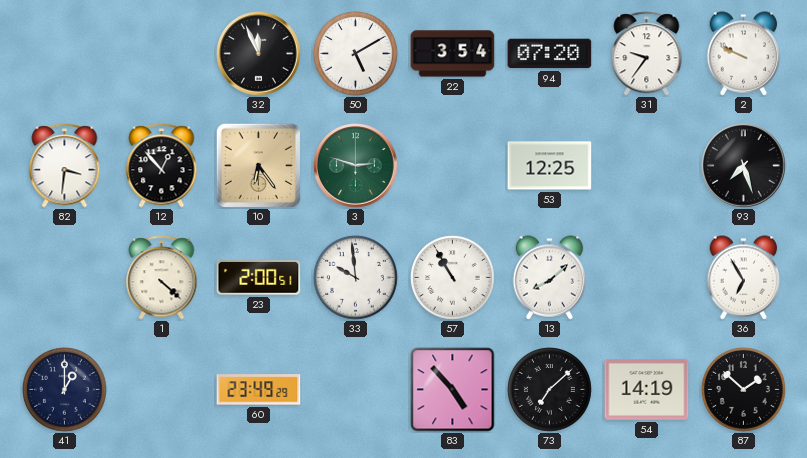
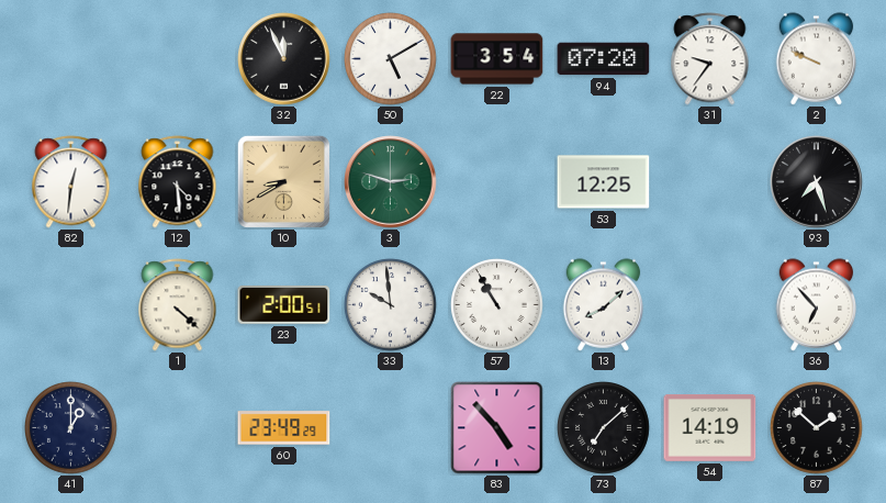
82: 3:31 -> 12:31 (71, 182)
12: 12:53 -> 4:29 (178, 182)
10: 6:24 -> 8:40 (283, 181)
36: 6:55 -> 6:53 (817, 305)
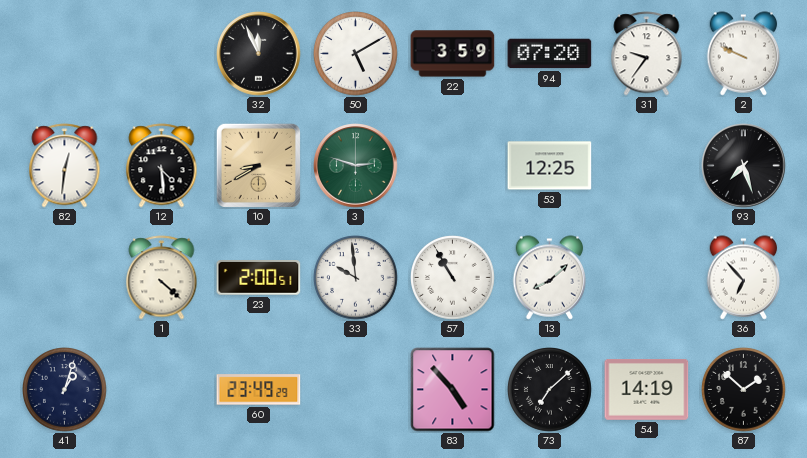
22: 3:54 -> 3:59 (453, 54)
41: 1:00 -> 1:03 (65, 390)
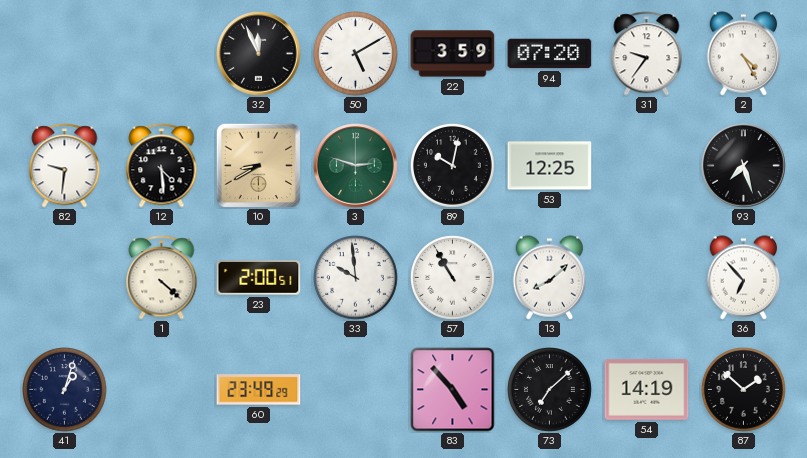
2: 9:49 -> 4:25 (744, 54)
82: 12:31 -> 9:31 (65, 166)
89: none -> 10:02 (453, 166)
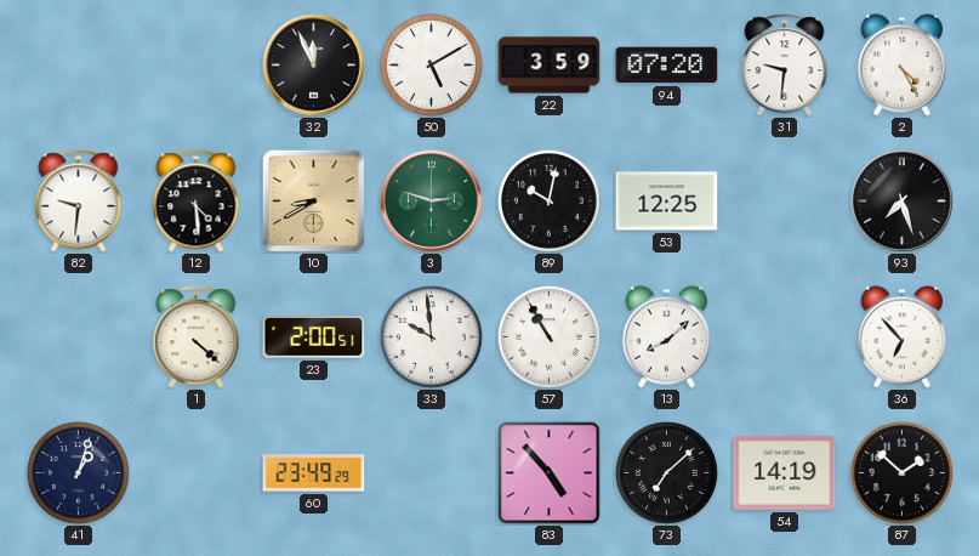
31: 9:36 -> 9:31 (785, 66)
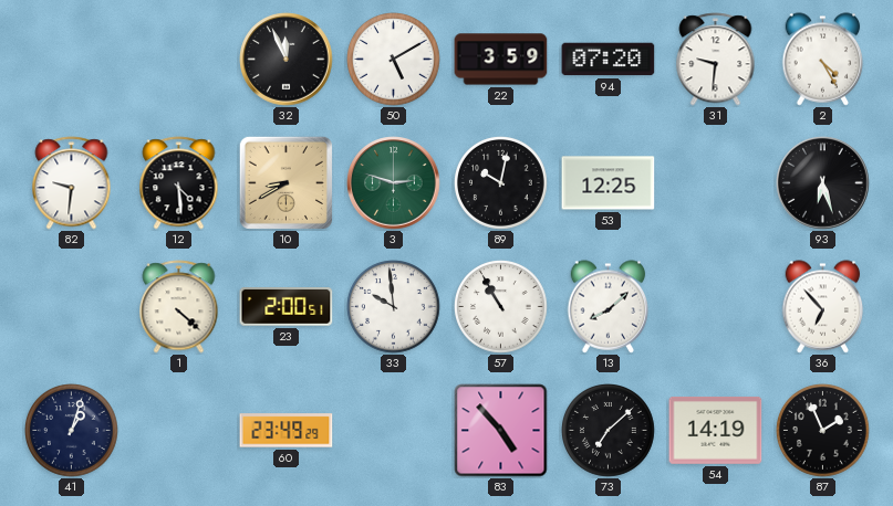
93: 7:27 -> 6:27 (823, 183)
87: 1:52 -> 1:56 (823, 431)
